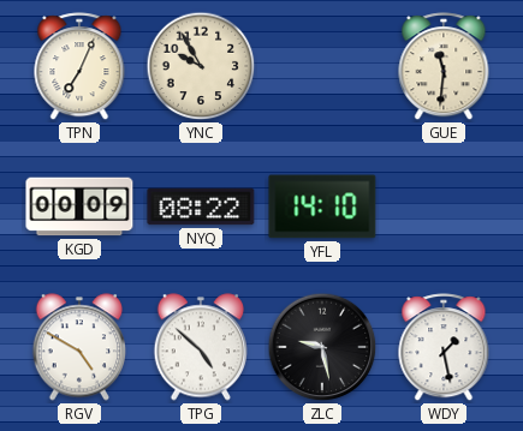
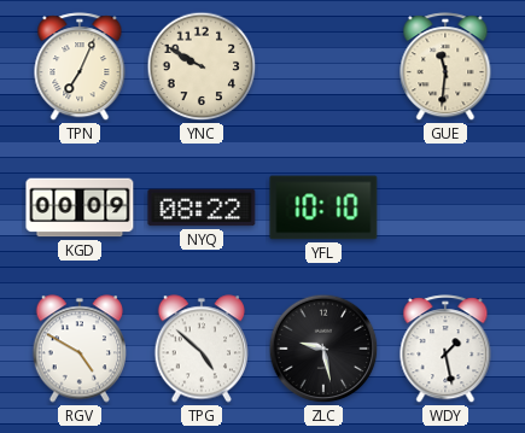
YNC: 9:55 -> 9:50 (202, 66)
YFL: 14:10 -> 10:10 (323, 207)
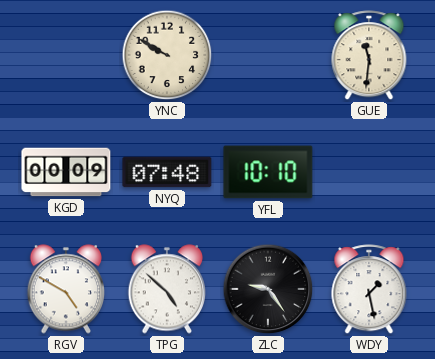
TPN: 7:04 -> none (80, 68)
NYQ: 08:22 -> 07:48 (167, 172)
ZLC: 9:28 -> 9:24 (268, 289)
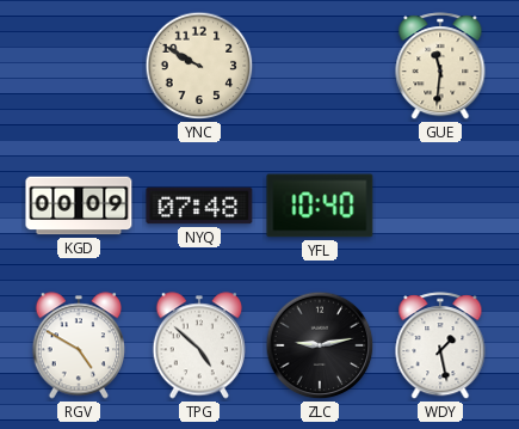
YFL: 10:10 -> 10:40 (320, 206)
ZLC: 9:24 -> 9:13 (320, 345)
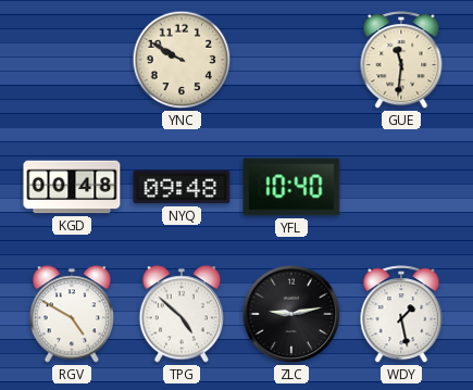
KGD: 00:09 -> 00:48 (72, 187)
NYQ: 07:48 -> 09:48 (182, 187)
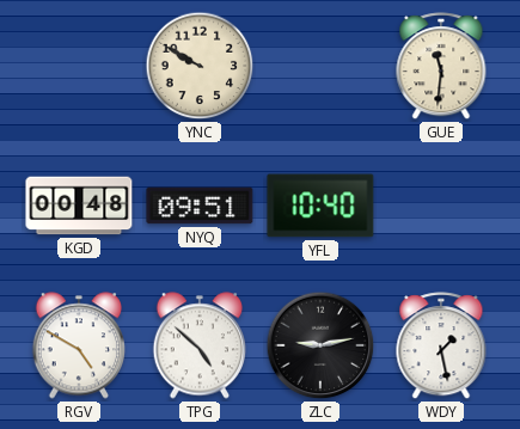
NYQ: 09:48 -> 09:51 (200, 206)
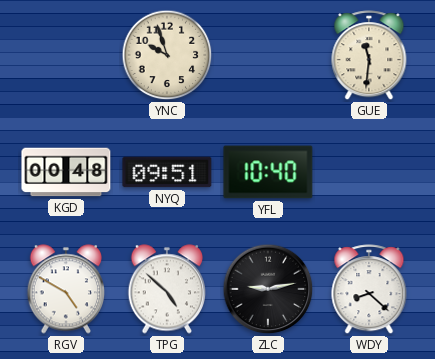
YNC: 9:50 -> 9:57 (167, 55)
WDY: 1:28 -> 8:22 (369, 290)
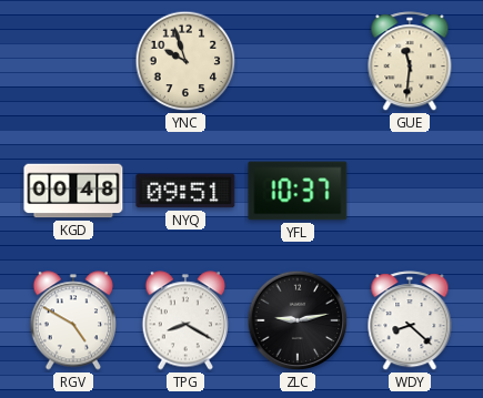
YFL: 10:40 -> 10:37 (298, 191)
TPG: 4:52 -> 8:20 (184, 320)
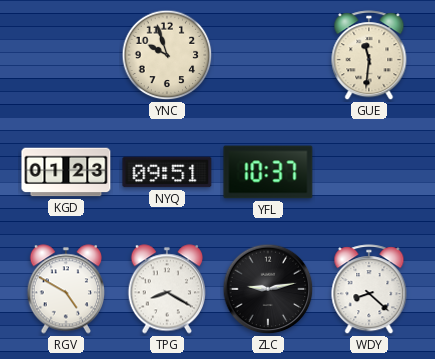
KGD: 00:48 -> 01:23 (66, 172)
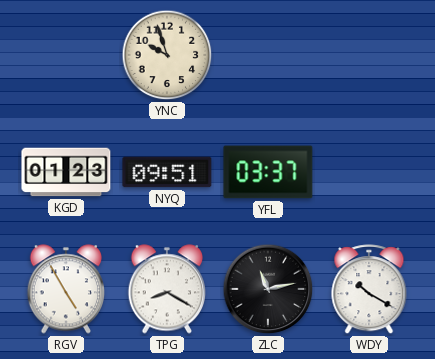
GUE: 11:31 -> none (369, 56)
YFL: 10:37 -> 03:37 (268, 172)
RGV: 4:50 -> 4:55 (65, 289)
ZLC: 9:13 -> 11:13 (268, 289)
WDY: 8:22 -> 10:20 (369, 290)
